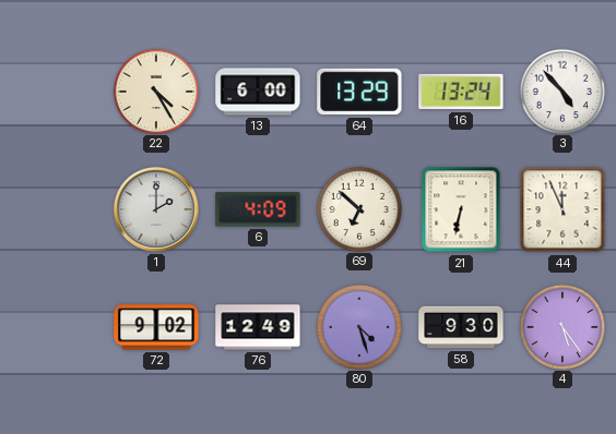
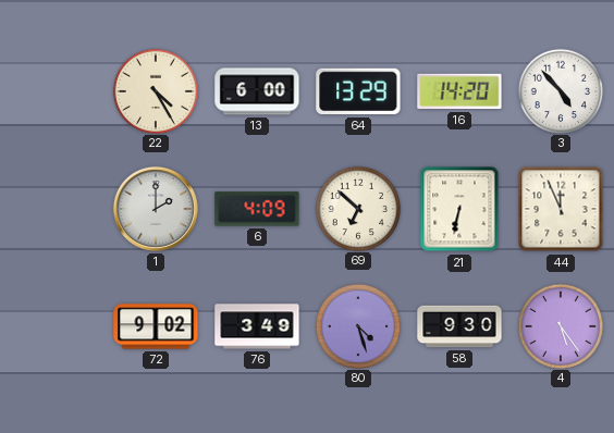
16: 13:24 -> 14:20 (459, 91)
76: 12:49 -> 3:49 (257, 326)
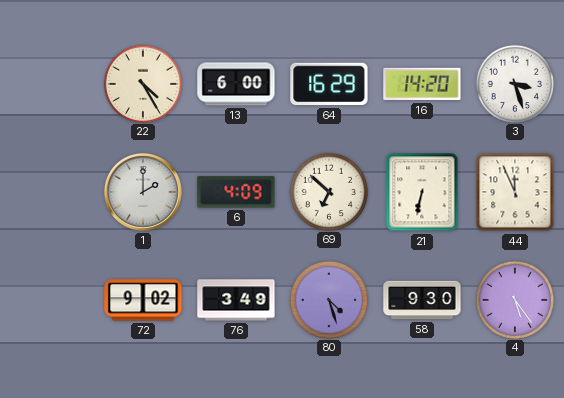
64: 13:29 -> 16:29 (329, 84)
3: 4:53 -> 3:27 (514, 83)
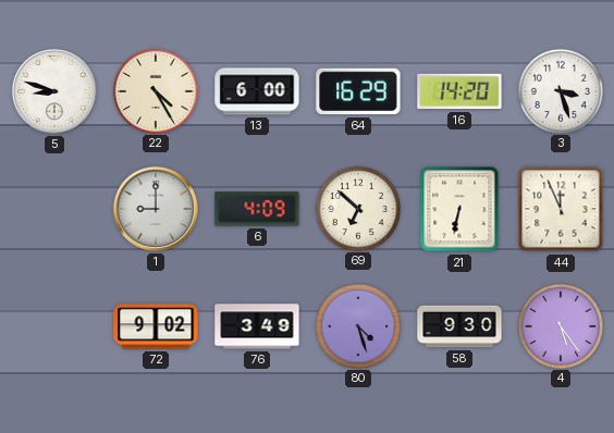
5: none -> 8:48 (54, 91)
1: 2:00 -> 9:00 (156, 209)
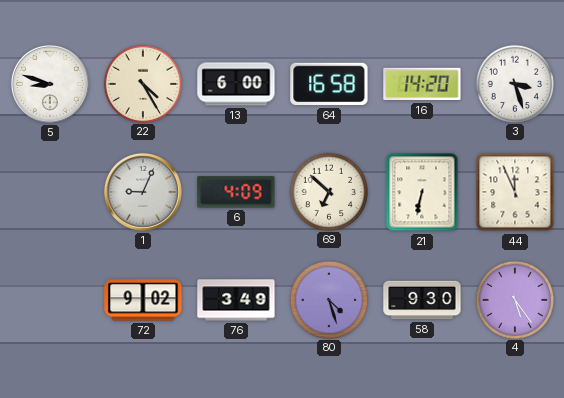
64: 16:29 -> 16:58 (329, 84)
1: 9:00 -> 9:04 (143, 192)
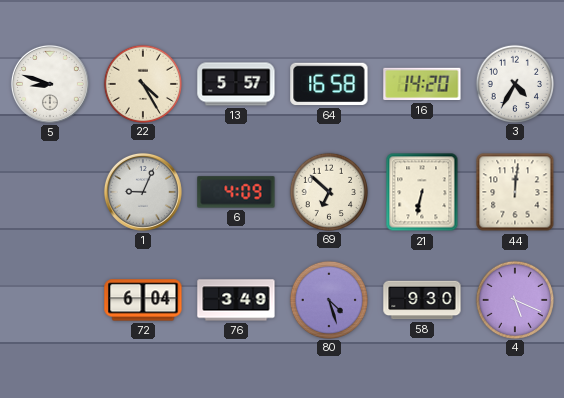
13: 6:00 -> 5:57 (236, 84)
3: 3:27 -> 4:35 (514, 83)
44: 11:56 -> 12:01 (515, 192)
72: 9:02 -> 6:04 (143, 300)
4: 5:24 -> 5:19 (514, 299)
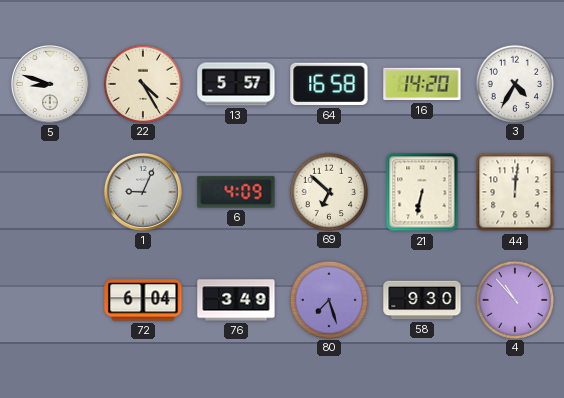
80: 4:27 -> 7:27 (328, 299)
4: 5:19 -> 10:53 (514, 299)
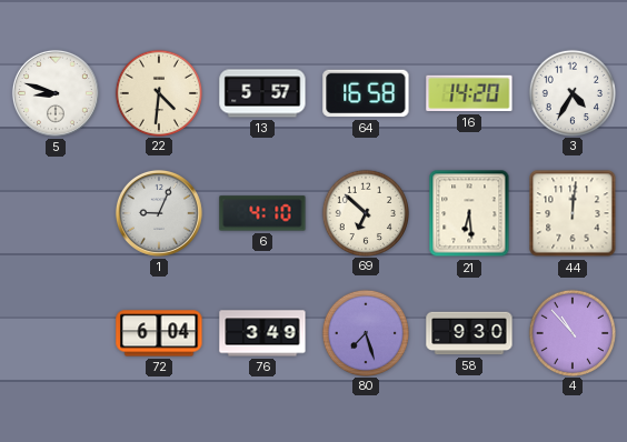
22: 4:25 -> 4:31 (158, 92)
6: 4:09 -> 4:10 (262, 213)
21: 6:32 -> 6:29 (469, 213)
